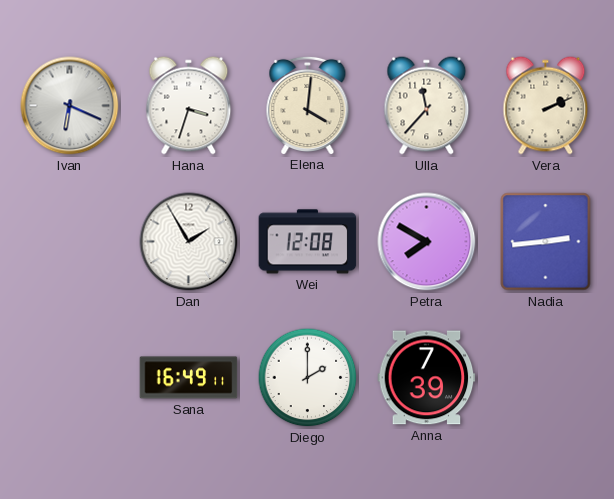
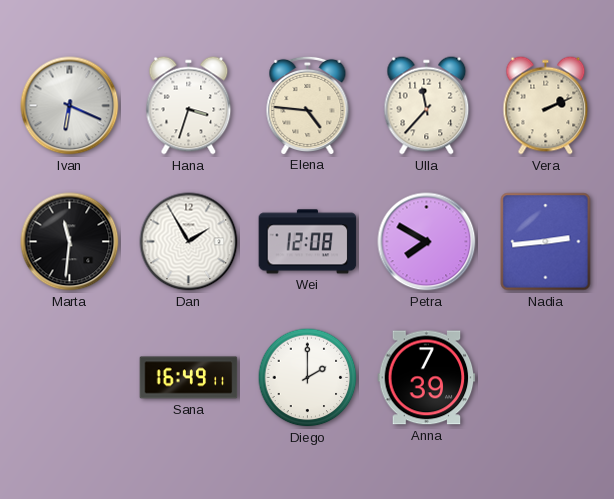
Elena: 4:01 -> 4:46 (308, 105)
Marta: none -> 11:31 (70, 242)
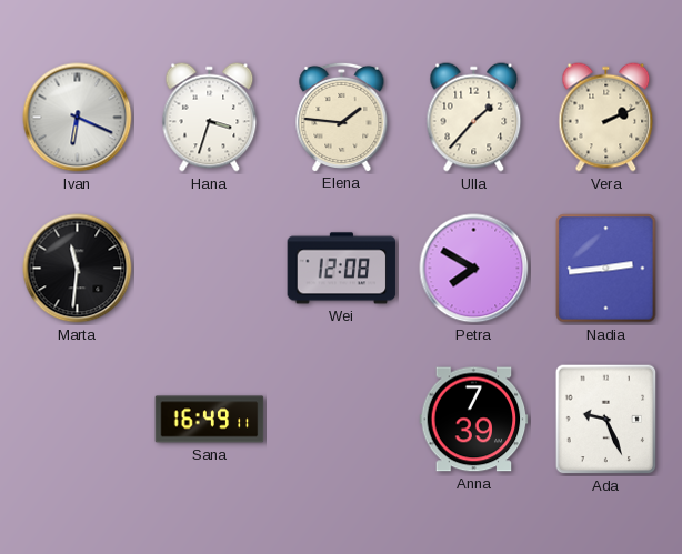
Elena: 4:46 -> 1:46 (342, 117)
Ulla: 11:37 -> 1:37 (474, 118)
Dan: 1:55 -> none (189, 242)
Diego: 2:00 -> none (308, 378)
Ada: none -> 9:26 (606, 420)
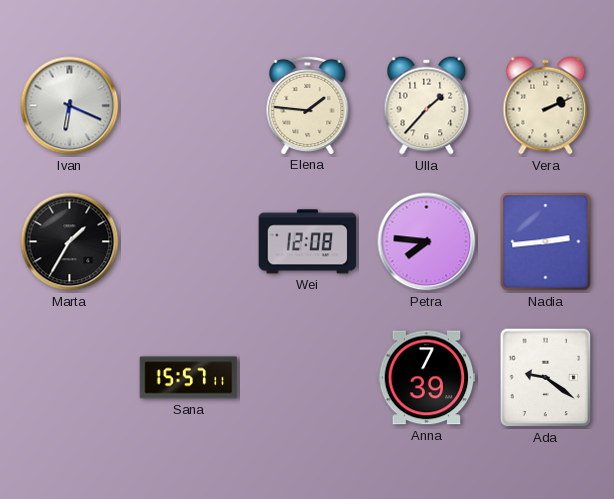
Hana: 3:33 -> none (210, 118)
Marta: 11:31 -> 1:35 (70, 242)
Petra: 7:50 -> 7:46 (427, 242)
Sana: 16:49 -> 15:57 (189, 378)
Ada: 9:26 -> 9:21 (546, 378)
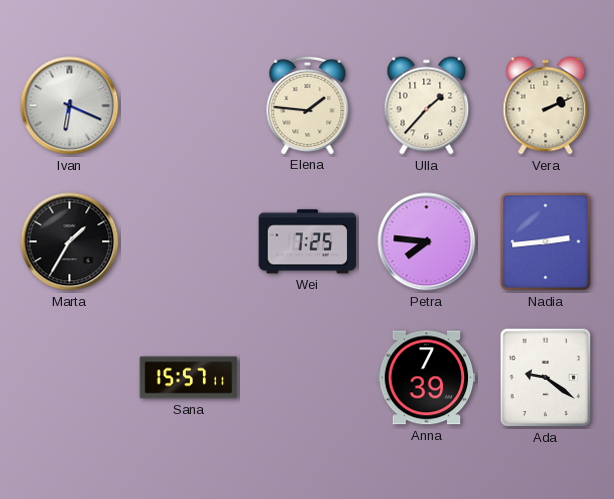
Wei: 12:08 -> 7:25 (308, 242)
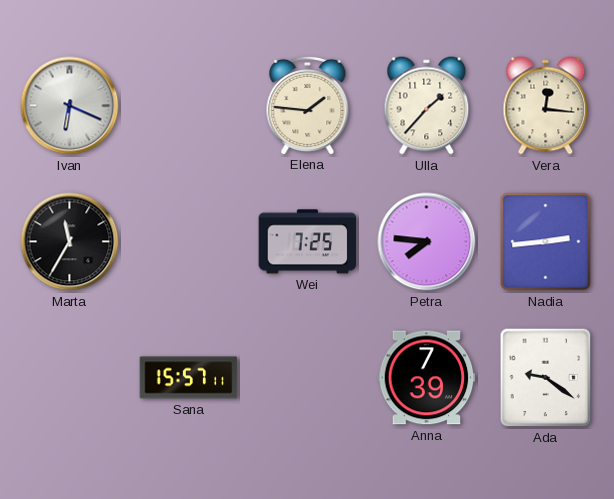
Vera: 2:11 -> 12:16 (546, 106)
Marta: 1:35 -> 11:35 (70, 242)
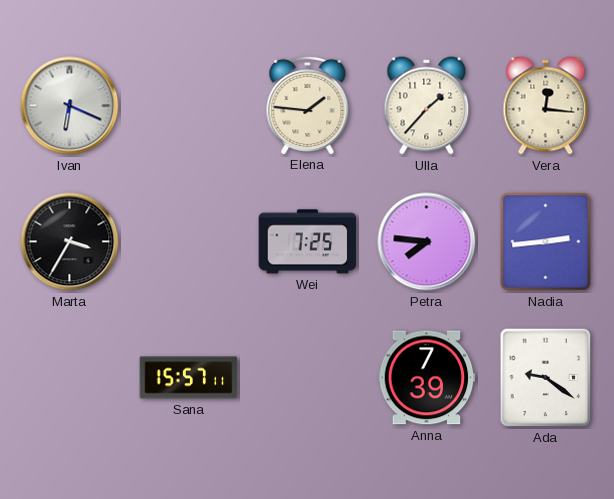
Marta: 11:35 -> 3:35 (70, 242)
